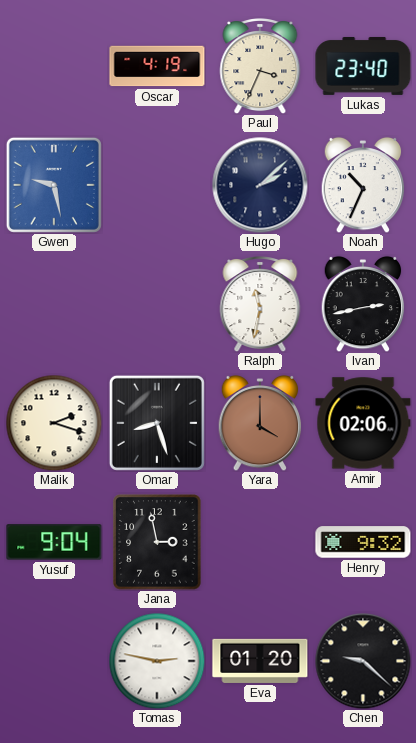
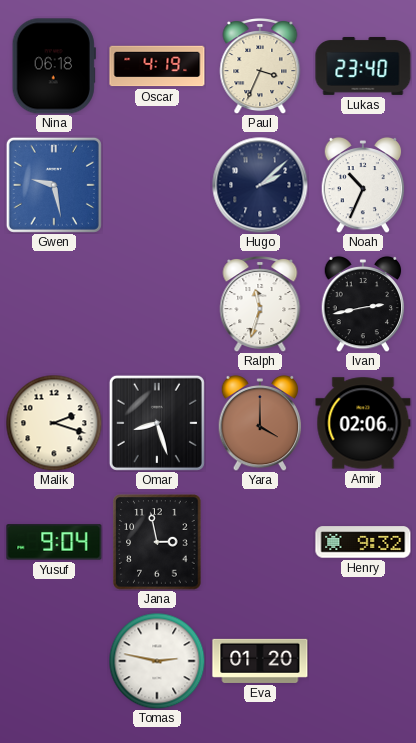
Nina: none -> 06:18 (54, 66)
Ralph: 11:32 -> 11:33 (260, 305)
Chen: 9:22 -> none (363, 661)
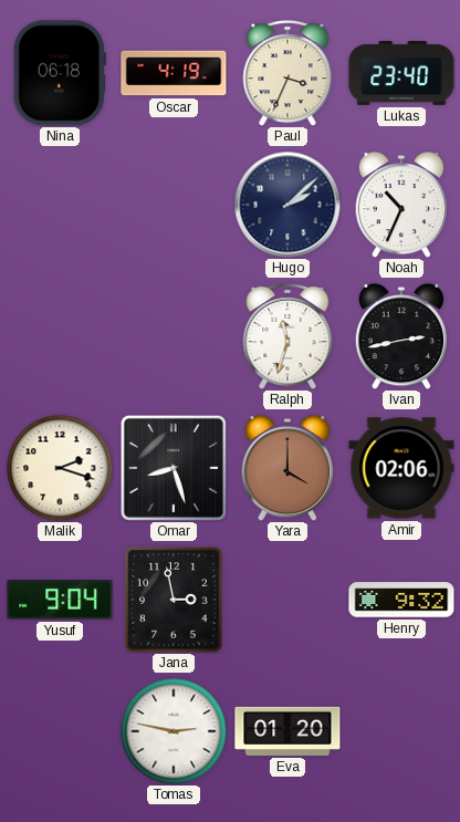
Gwen: 9:28 -> none (54, 185)
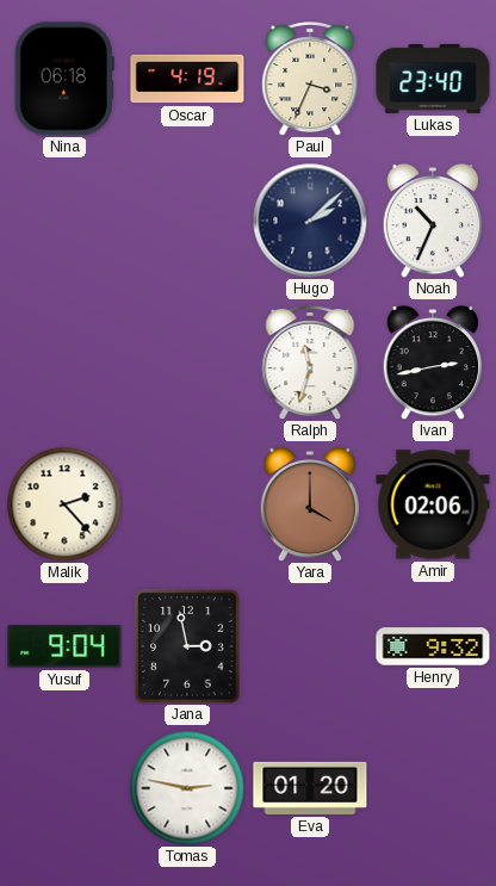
Malik: 2:18 -> 2:23 (64, 504)
Omar: 8:27 -> none (174, 468)
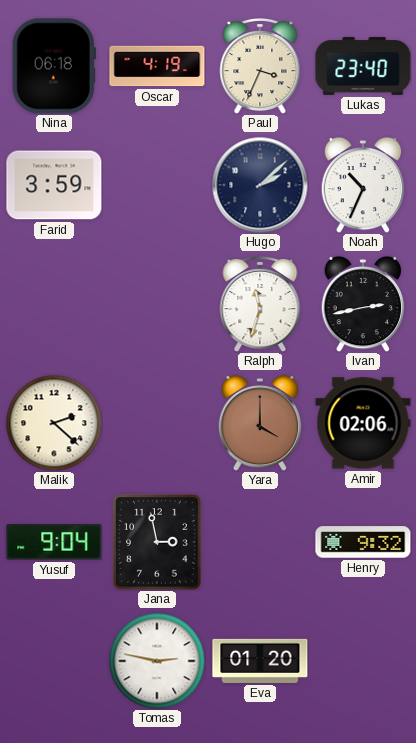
Farid: none -> 3:59 (54, 185)
Malik: 2:23 -> 2:22 (54, 423)
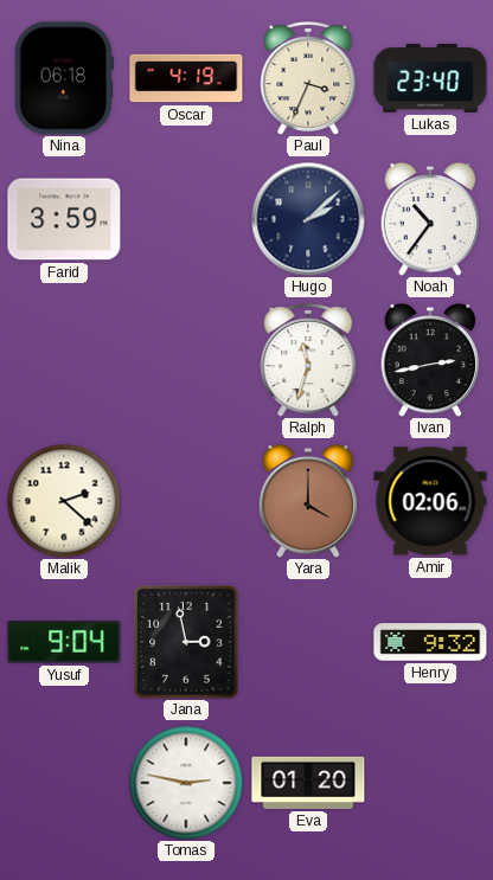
Noah: 10:34 -> 10:36 (430, 219)
